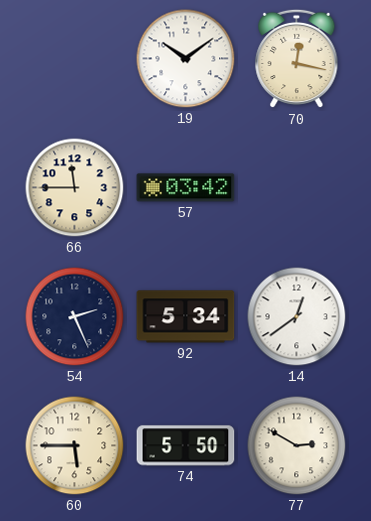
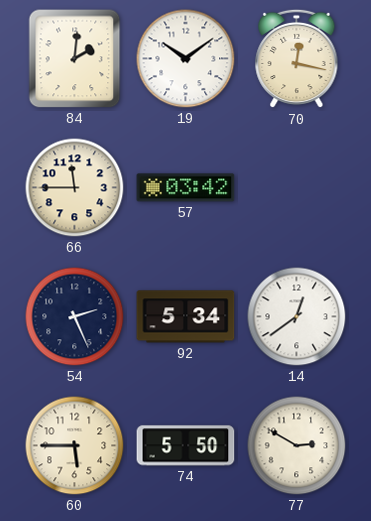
84: none -> 2:01 (75, 59)
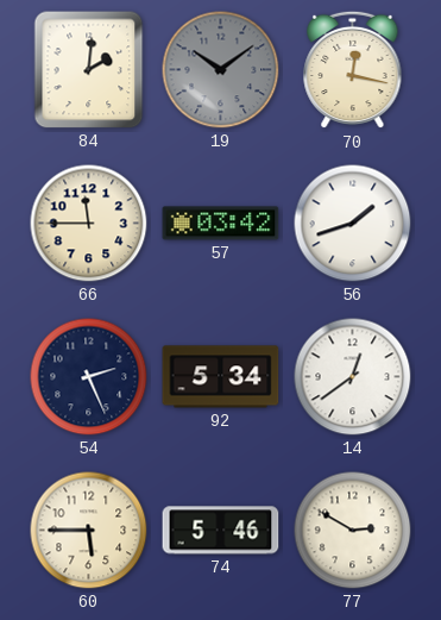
19 dial: white -> grey (221, 70)
56: none -> 1:42 (353, 224)
74: 5:50 -> 5:46 (221, 531)
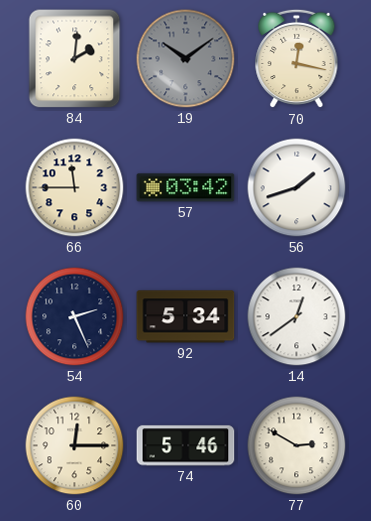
60: 5:45 -> 12:15 (75, 446)
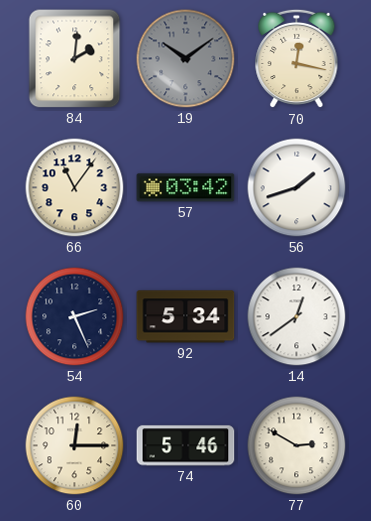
66: 11:45 -> 11:06 (75, 188)
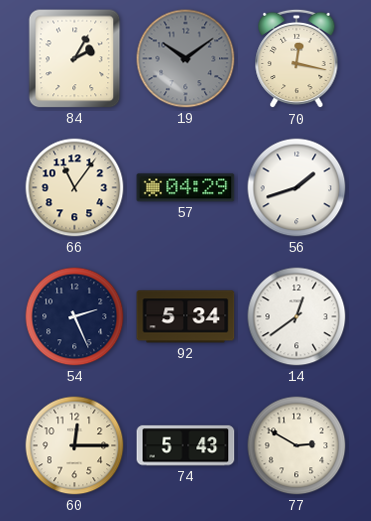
84: 2:01 -> 2:05 (75, 59)
57: 03:42 -> 04:29 (186, 188)
74: 5:46 -> 5:43 (186, 446)
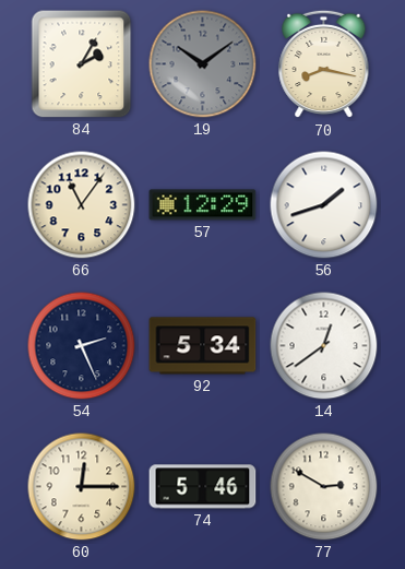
70: 12:17 -> 8:17 (324, 64)
57: 04:29 -> 12:29 (203, 205)
74: 5:43 -> 5:46 (203, 487)
